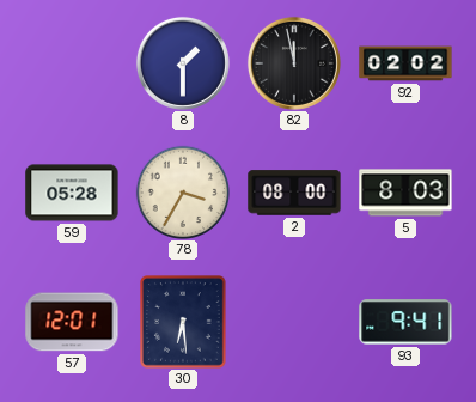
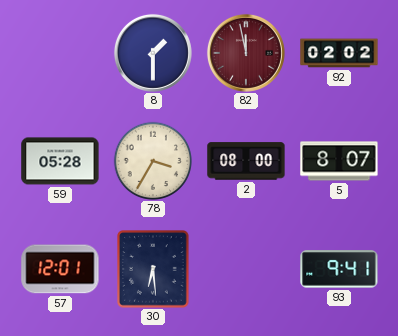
82 dial: black -> burgundy (246, 53)
5: 8:03 -> 8:07 (339, 161)
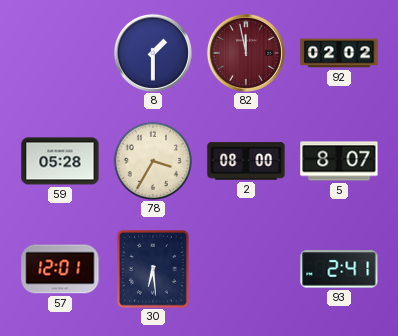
93: 9:41 -> 2:41 (339, 269)
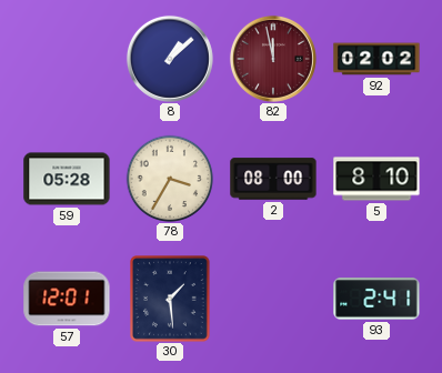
8: 1:30 -> 1:08 (170, 59)
5: 8:07 -> 8:10 (376, 179)
30: 6:29 -> 1:29 (170, 299)
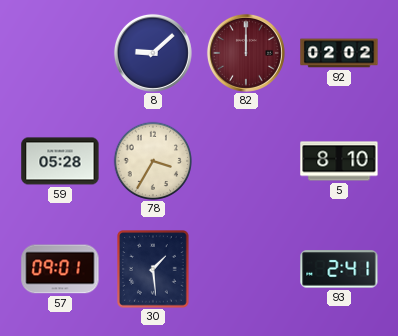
8: 1:08 -> 9:08 (153, 53)
82: 11:58 -> 12:00 (246, 53)
2: 08:00 -> none (273, 179)
57: 12:01 -> 09:01 (60, 269)
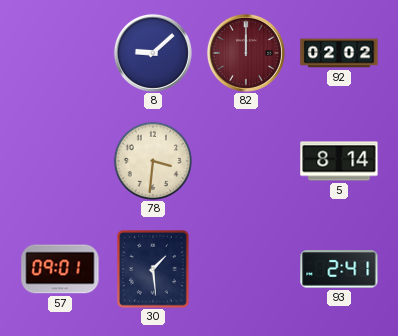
59: 05:28 -> none (60, 161)
78: 3:35 -> 3:31 (152, 160)
5: 8:10 -> 8:14 (339, 161)
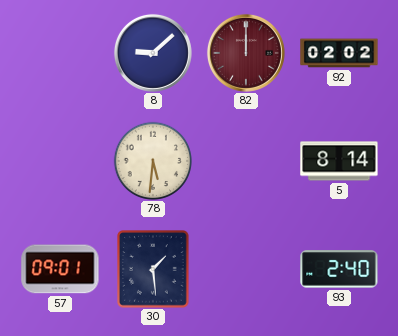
78: 3:31 -> 5:31 (152, 160)
93: 2:41 -> 2:40 (339, 269)
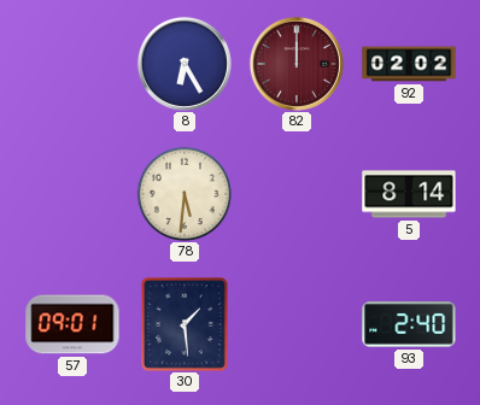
8: 9:08 -> 6:25 (185, 64)
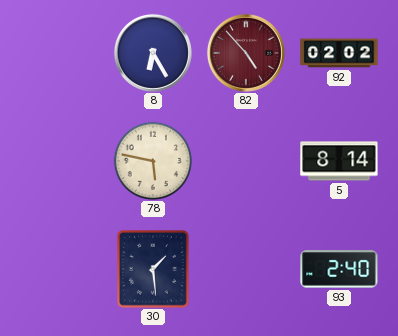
82: 12:00 -> 4:53 (246, 53)
78: 5:31 -> 5:47 (152, 160)
57: 09:01 -> none (72, 324)
